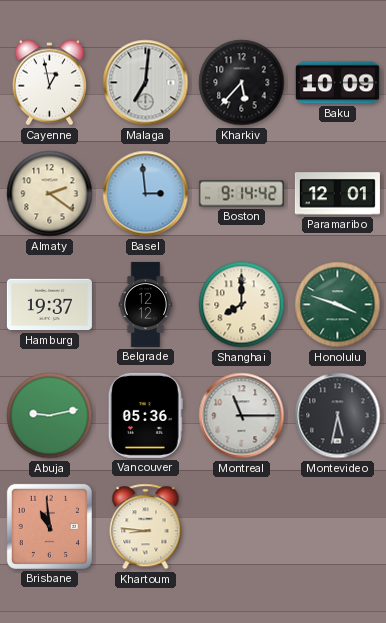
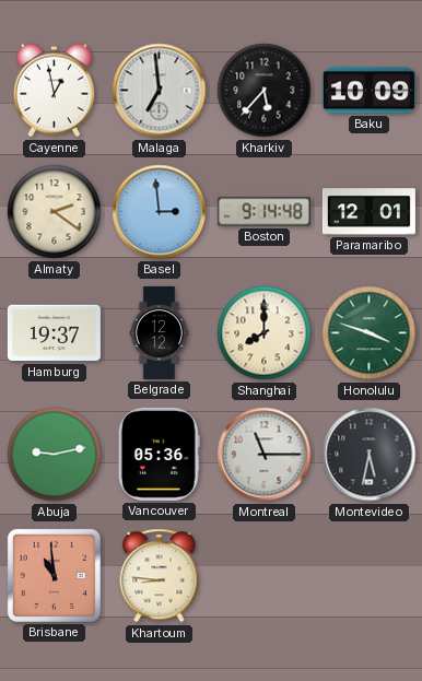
Malaga: 7:01 -> 6:59 (160, 91)
Boston: 9:14:42 -> 9:14:48 (263, 212)
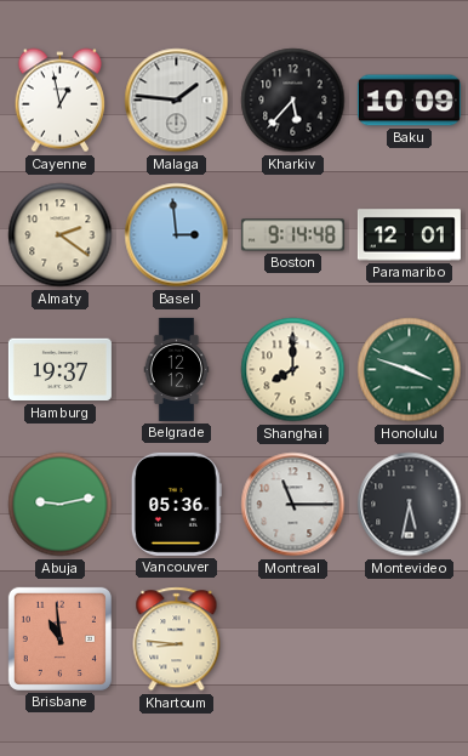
Malaga: 6:59 -> 1:46 (177, 101)
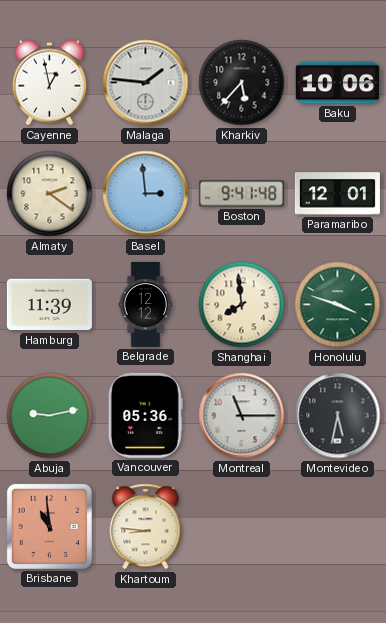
Baku: 10:09 -> 10:06 (337, 83)
Boston: 9:14 -> 9:41 (241, 194)
Hamburg: 19:37 -> 11:39 (49, 305)
Shanghai: 8:00 -> 7:59 (242, 305)
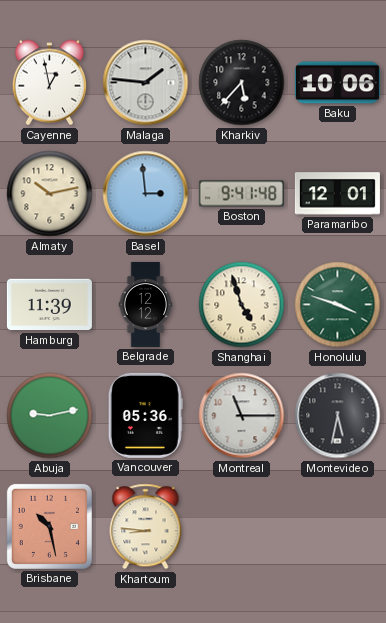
Almaty: 2:21 -> 10:13 (50, 194)
Shanghai: 7:59 -> 4:57 (242, 305)
Brisbane: 10:59 -> 10:28 (49, 526)
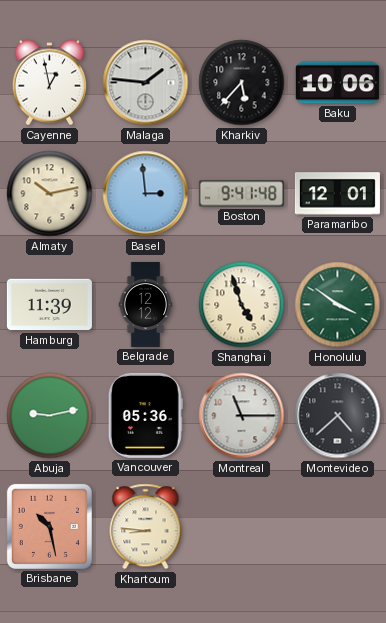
Honolulu: 3:48 -> 3:51 (338, 305)
Montevideo: 5:32 -> 4:38 (338, 416)
